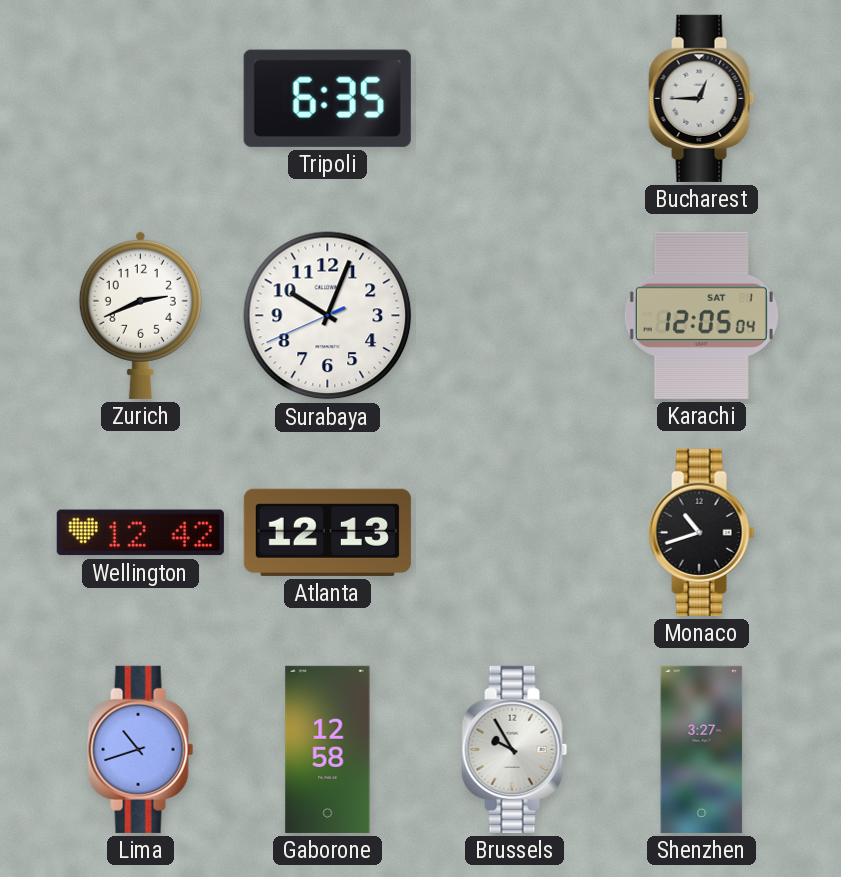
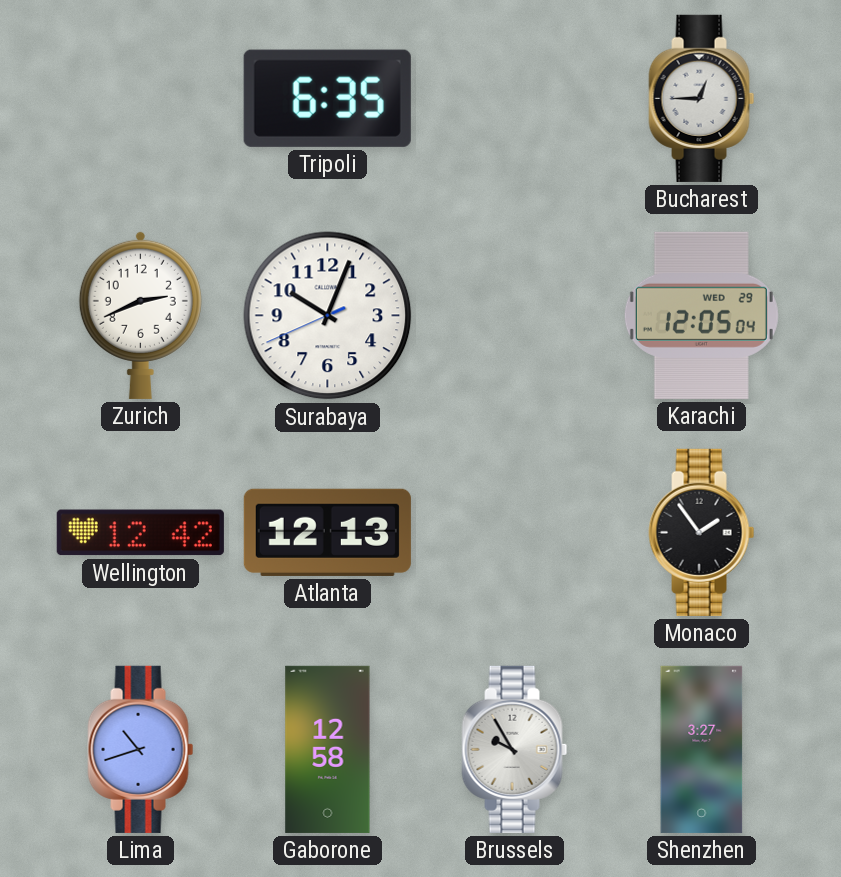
Karachi date: SAT 1 -> WED 29 (701, 315)
Monaco: 10:42 -> 1:54 (702, 532)
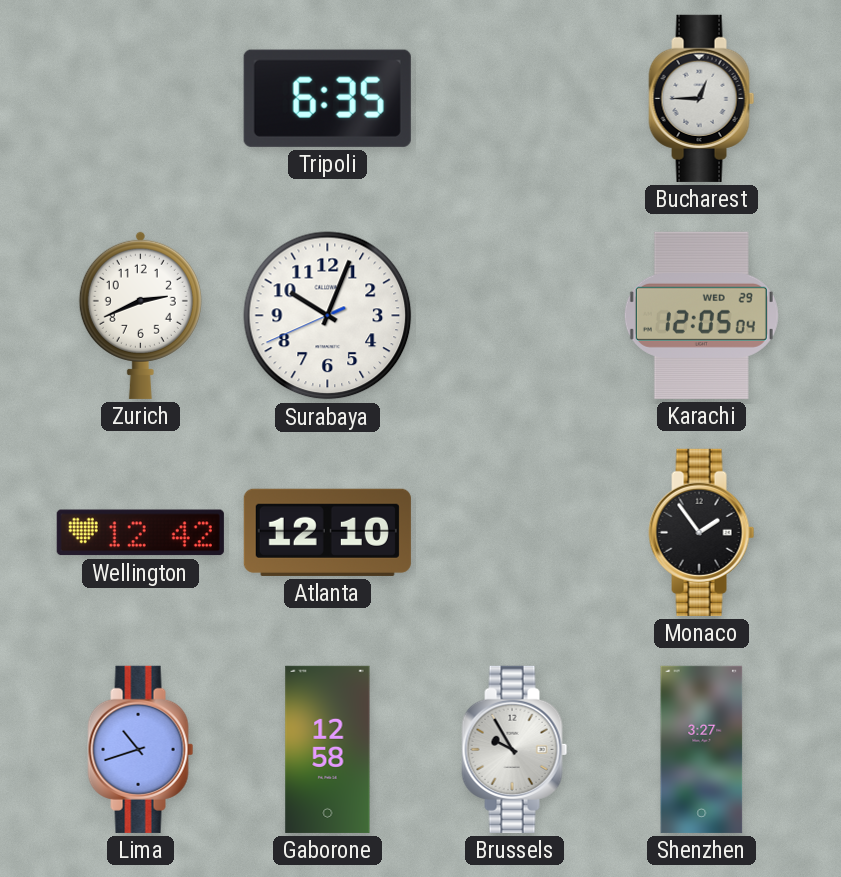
Atlanta: 12:13 -> 12:10 (327, 532)
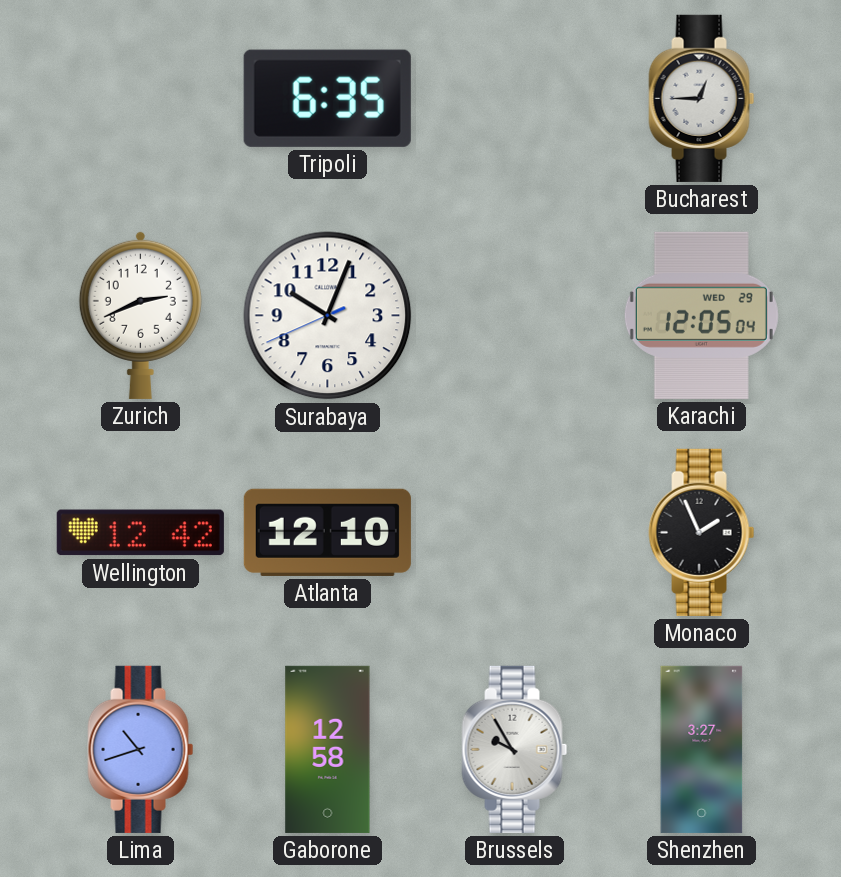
Monaco: 1:54 -> 1:56 (702, 532)
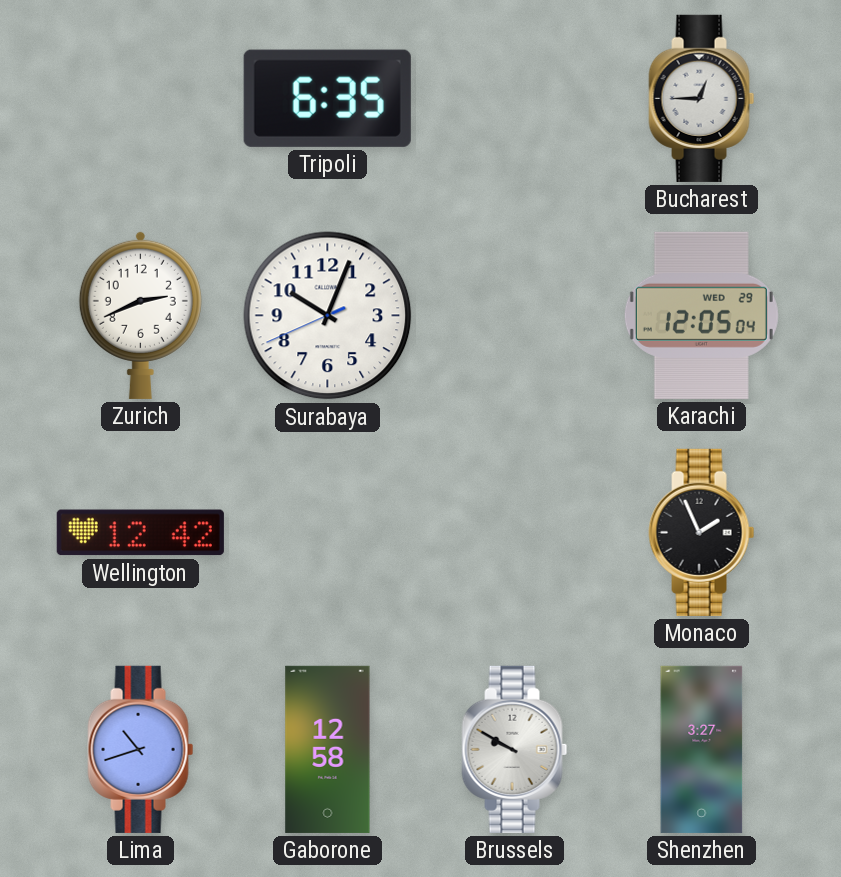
Atlanta: 12:10 -> none (327, 532)
Brussels: 9:55 -> 9:50 (515, 749)
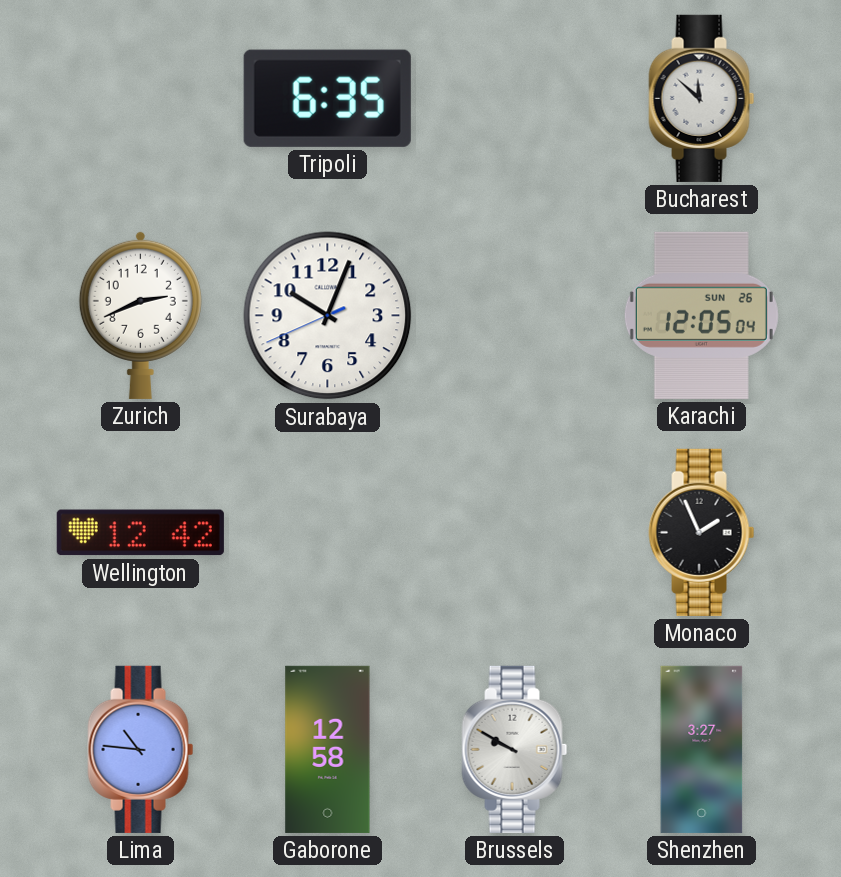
Bucharest: 12:45 -> 11:52 (702, 98)
Karachi date: WED 29 -> SUN 26 (701, 315)
Lima: 10:42 -> 10:46 (141, 749)
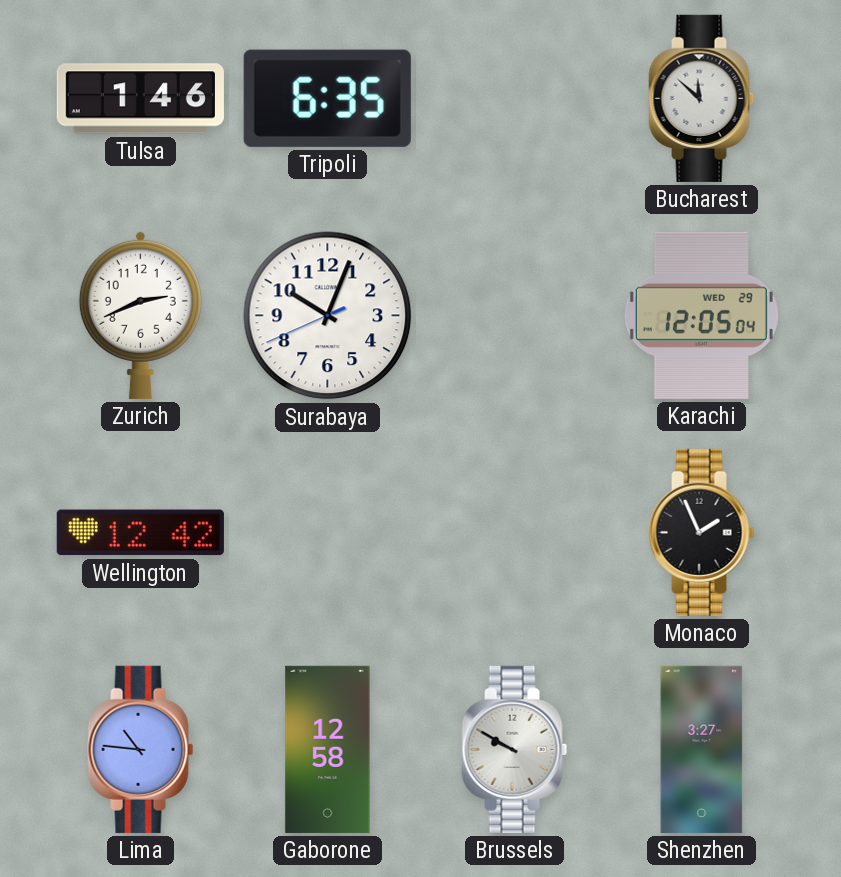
Tulsa: none -> 1:46 (140, 99)
Karachi date: SUN 26 -> WED 29 (701, 315)
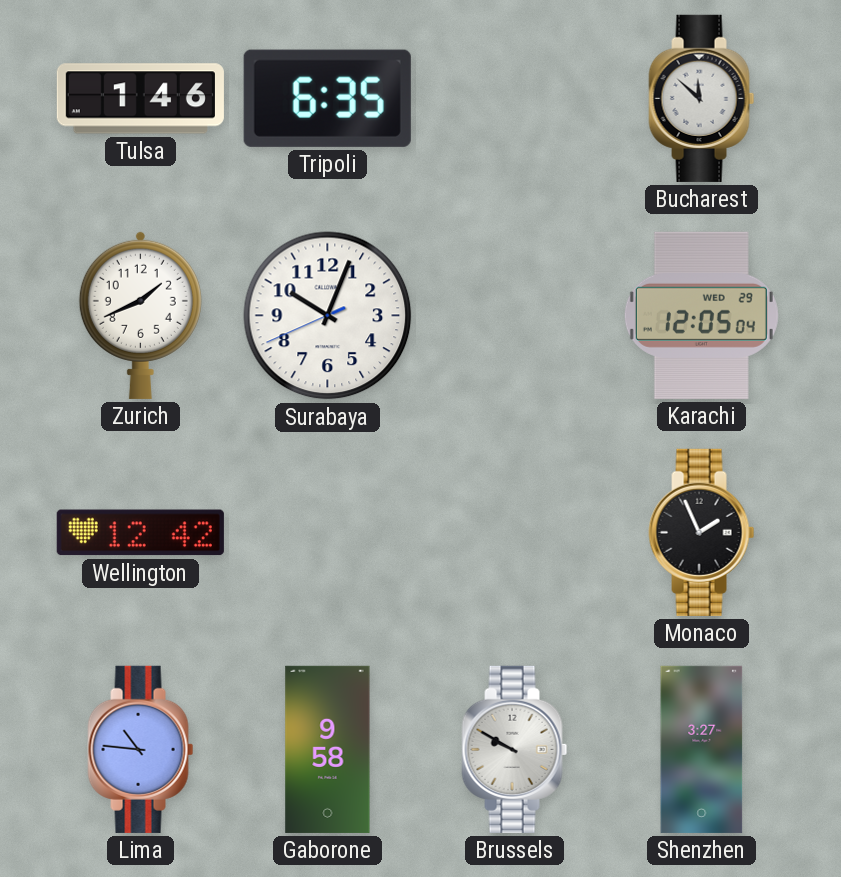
Zurich: 2:41 -> 1:41 (140, 315)
Gaborone: 12:58 -> 9:58 (328, 749)
